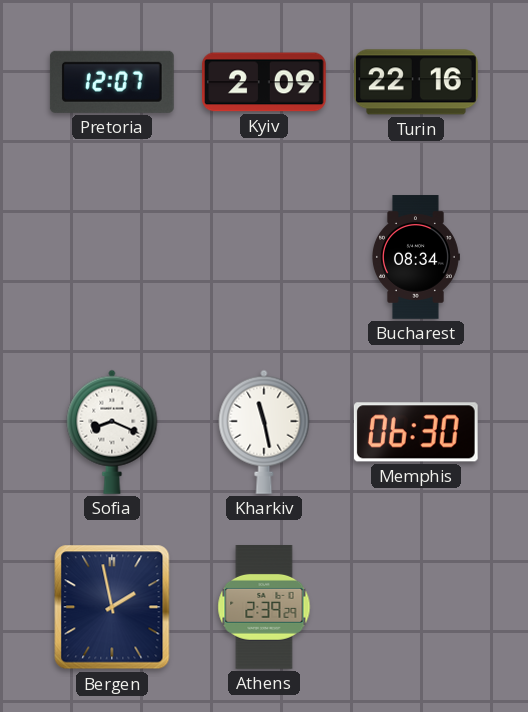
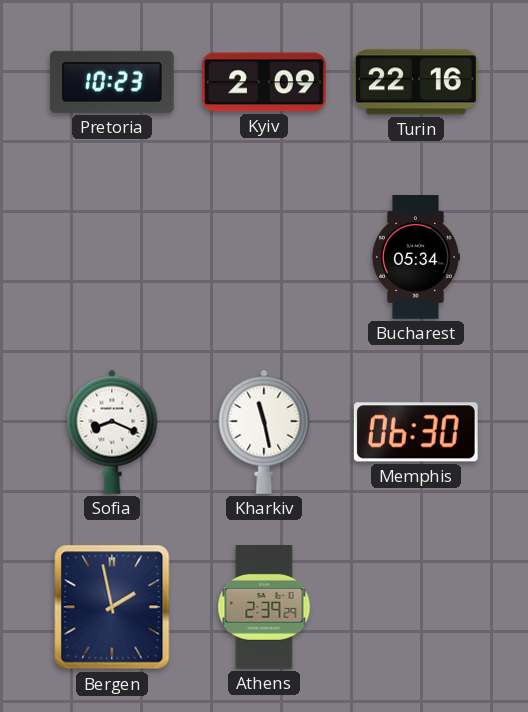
Pretoria: 12:07 -> 10:23 (112, 82)
Bucharest: 08:34 -> 05:34 (415, 257)
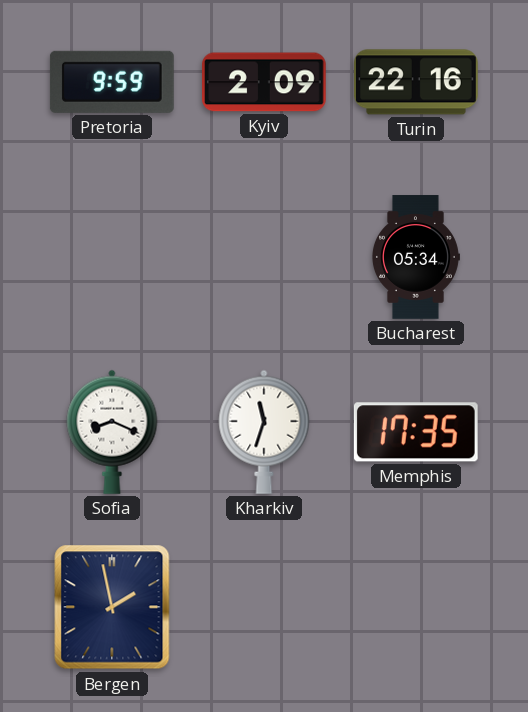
Pretoria: 10:23 -> 9:59 (112, 82)
Kharkiv: 11:28 -> 11:33 (264, 432)
Memphis: 06:30 -> 17:35 (416, 432)
Athens: 2:39 -> none (264, 608)
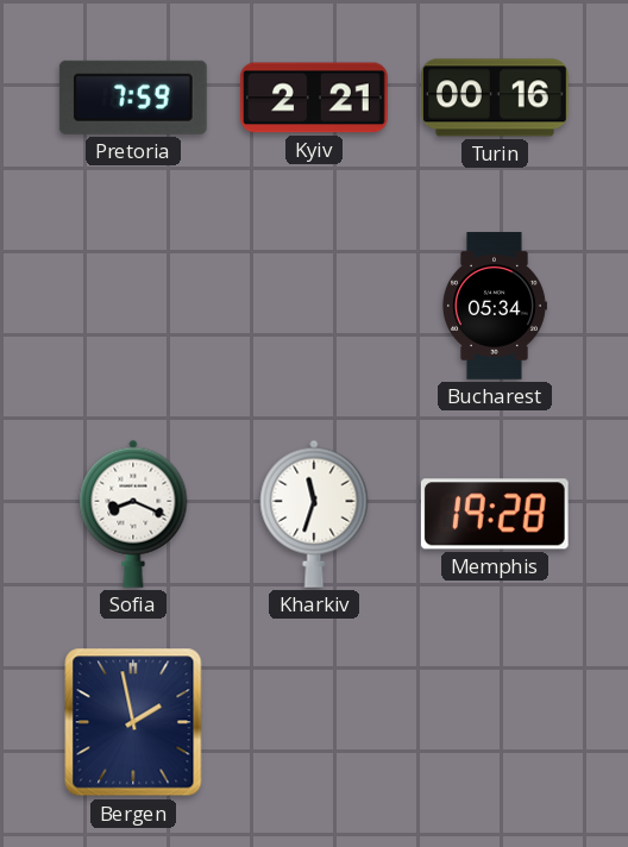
Pretoria: 9:59 -> 7:59 (133, 98)
Kyiv: 2:09 -> 2:21 (315, 98)
Turin: 22:16 -> 00:16 (495, 98)
Memphis: 17:35 -> 19:28 (495, 514)
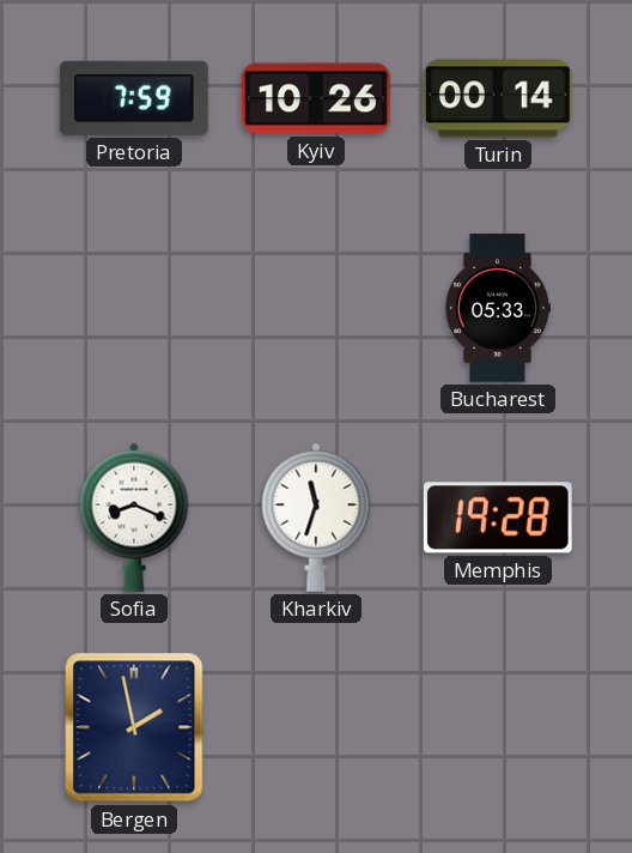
Kyiv: 2:21 -> 10:26 (317, 98)
Turin: 00:16 -> 00:14 (498, 98)
Bucharest: 05:34 -> 05:33 (497, 308)
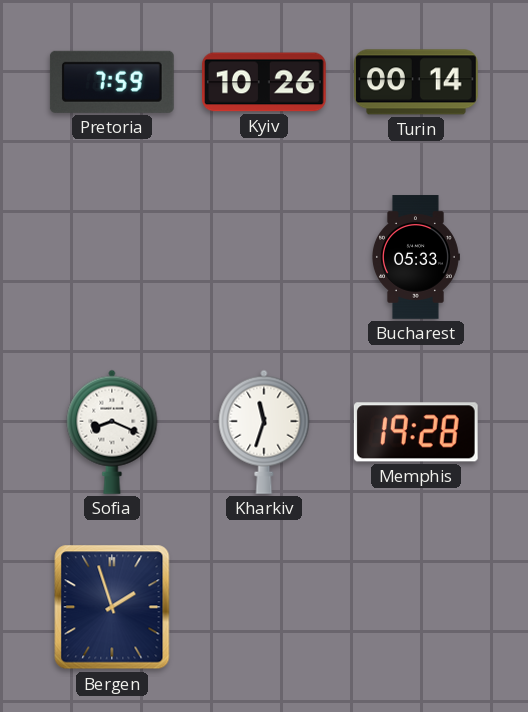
Bergen: 1:58 -> 1:57 (112, 607)
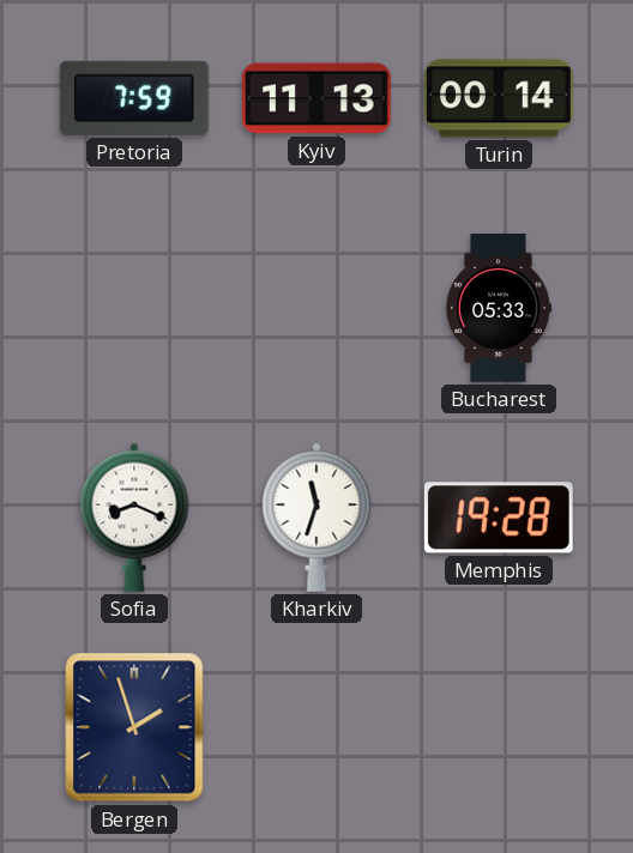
Kyiv: 10:26 -> 11:13 (318, 98)
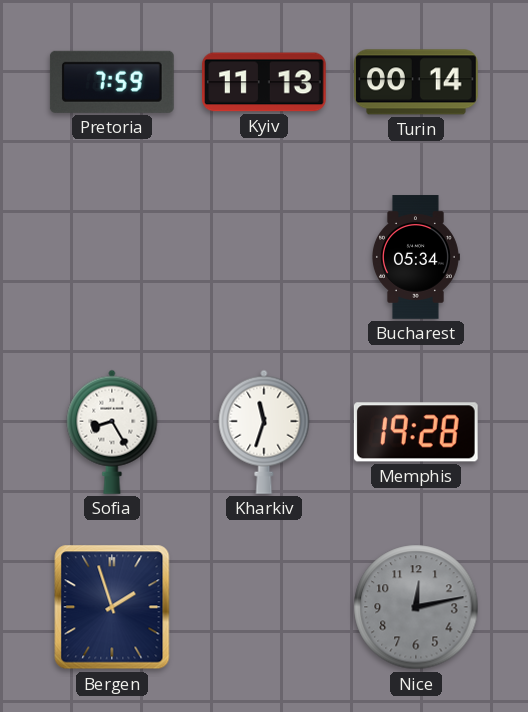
Bucharest: 05:33 -> 05:34 (415, 257)
Sofia: 8:19 -> 8:25 (112, 432)
Nice: none -> 12:13 (416, 607)
